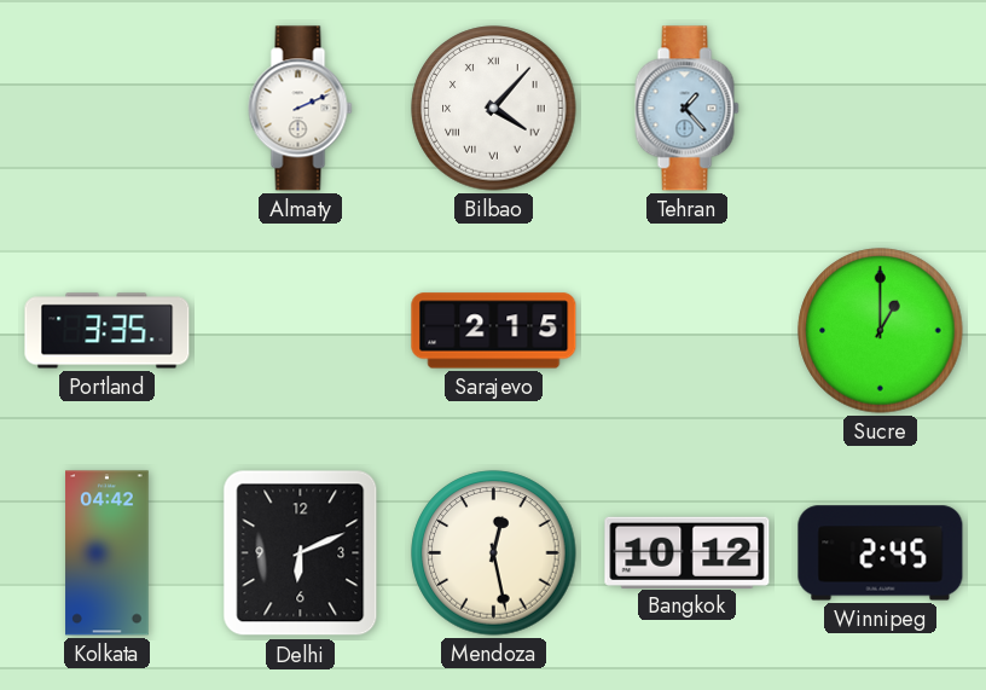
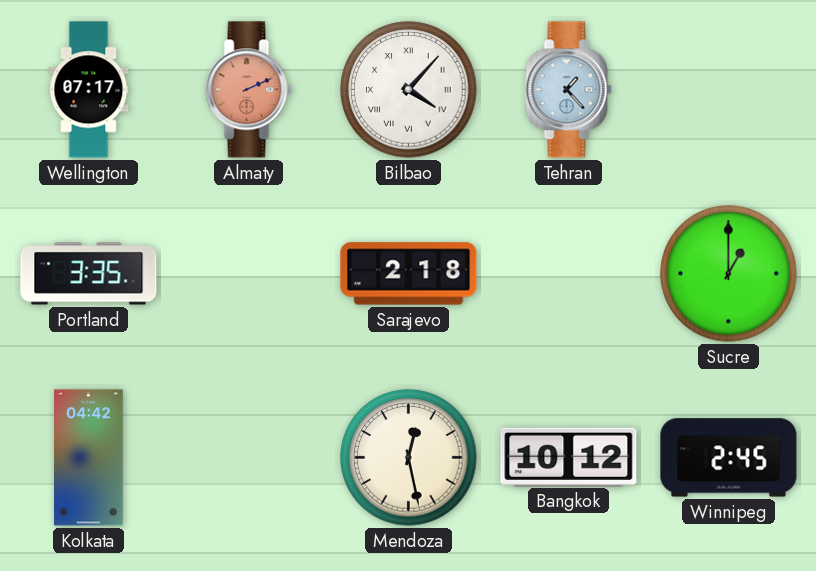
Wellington: none -> 07:17 (89, 90)
Almaty dial: white -> salmon (249, 90)
Sarajevo: 2:15 -> 2:18 (409, 274)
Delhi: 6:11 -> none (301, 553)
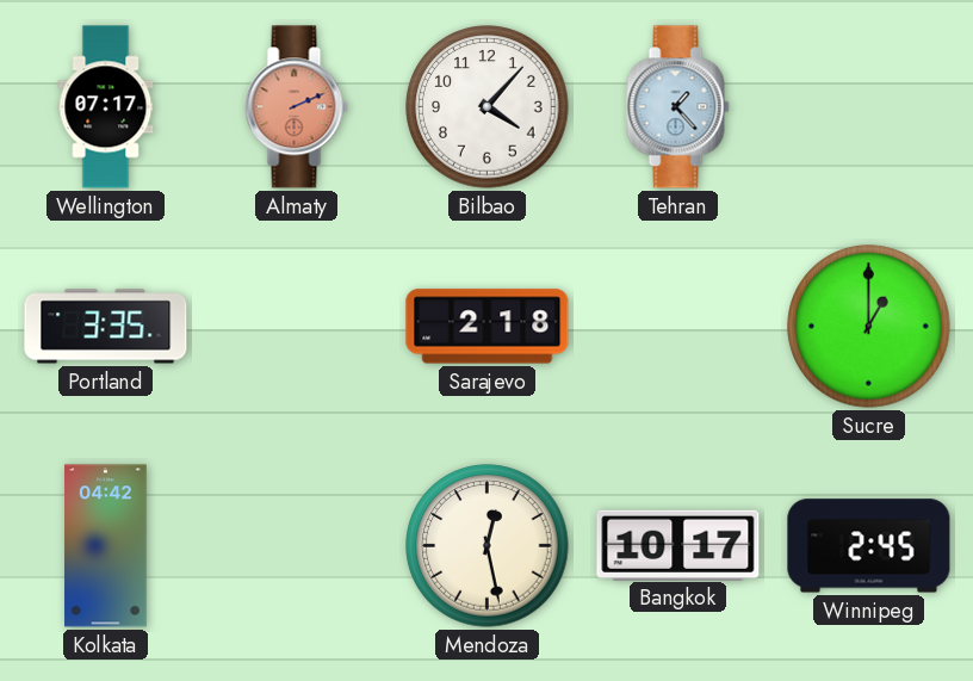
Bilbao numerals: Roman -> Arabic (488, 107)
Bangkok: 10:12 -> 10:17 (678, 545)
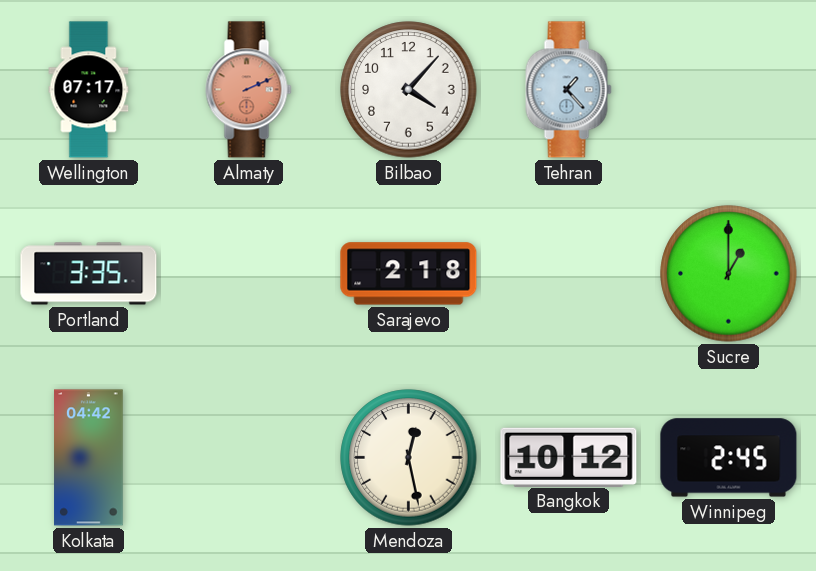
Bangkok: 10:17 -> 10:12 (569, 457)
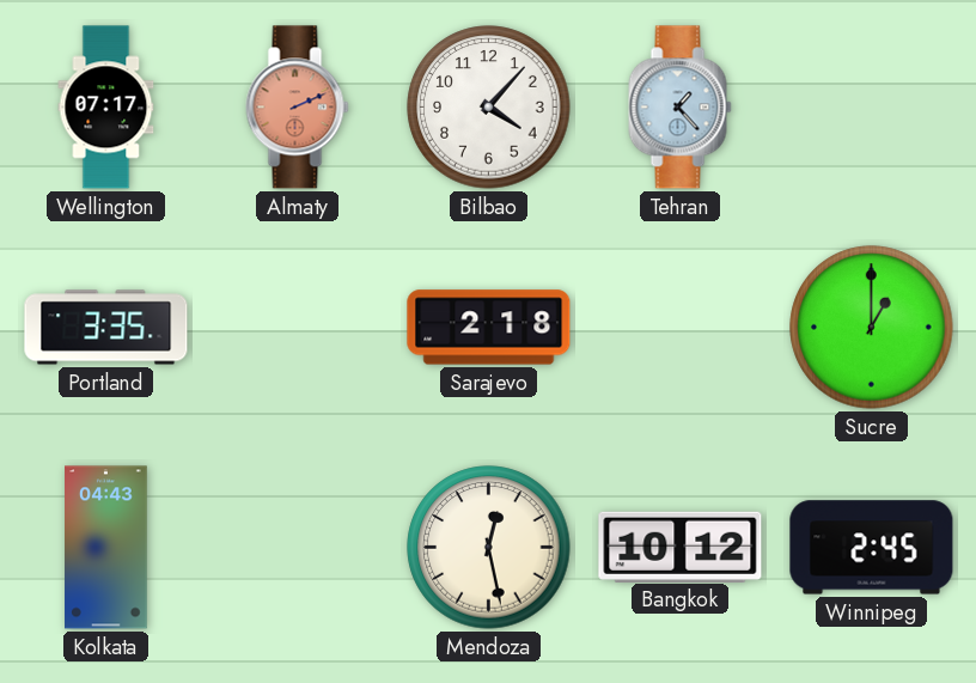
Kolkata: 04:42 -> 04:43 (106, 548)
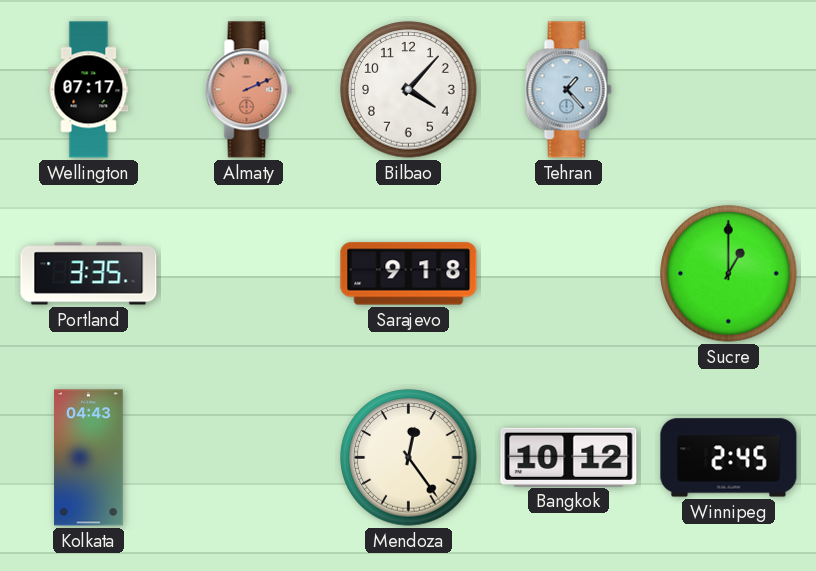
Sarajevo: 2:18 -> 9:18 (409, 274)
Mendoza: 12:28 -> 12:24 (409, 458)
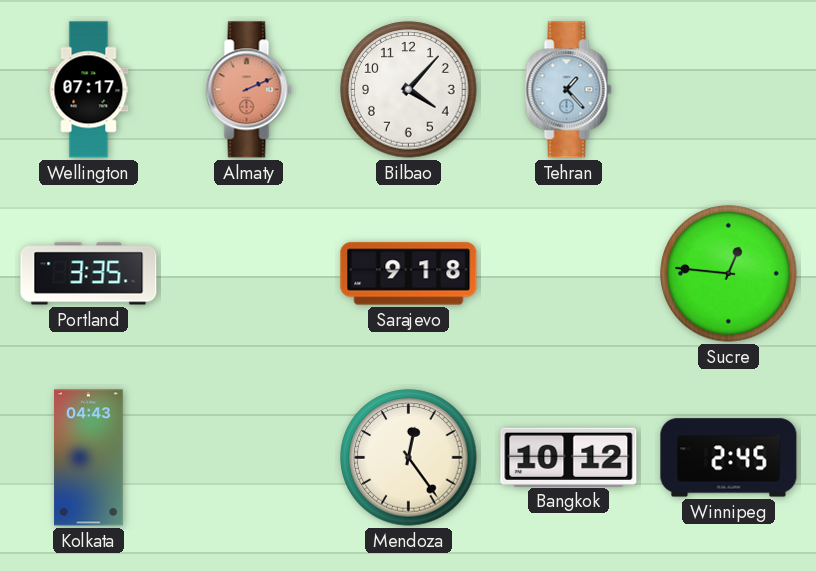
Sucre: 1:00 -> 12:46 (729, 274)
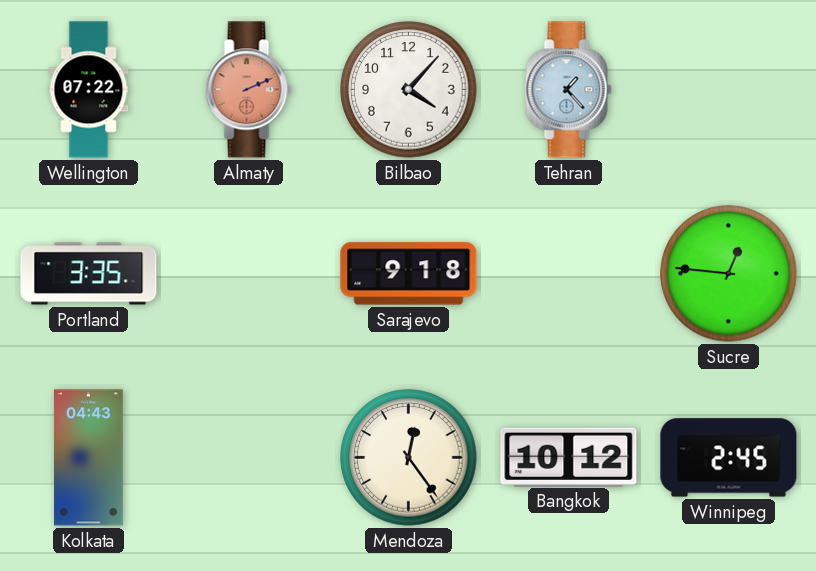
Wellington: 07:17 -> 07:22 (89, 90)
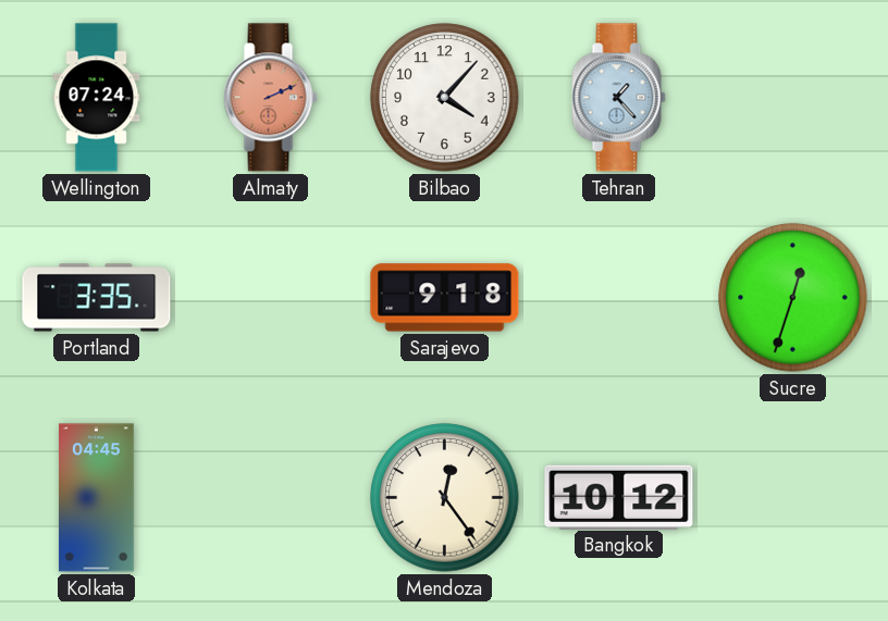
Wellington: 07:22 -> 07:24 (97, 98)
Sucre: 12:46 -> 12:33 (793, 298)
Kolkata: 04:43 -> 04:45 (97, 498)
Winnipeg: 2:45 -> none (729, 458)
